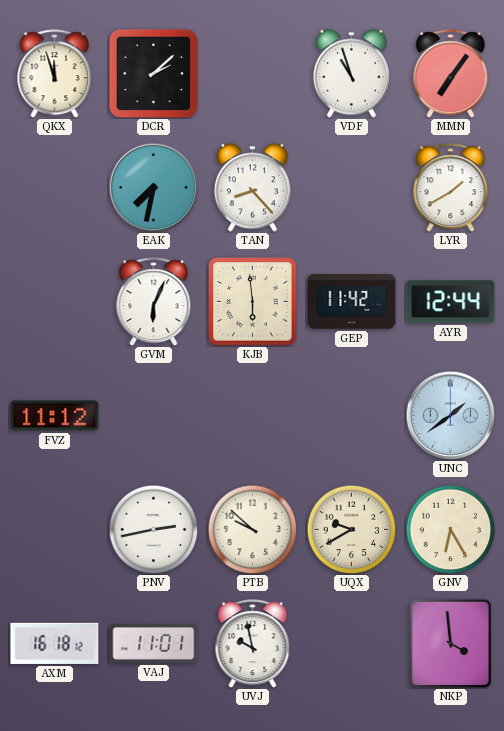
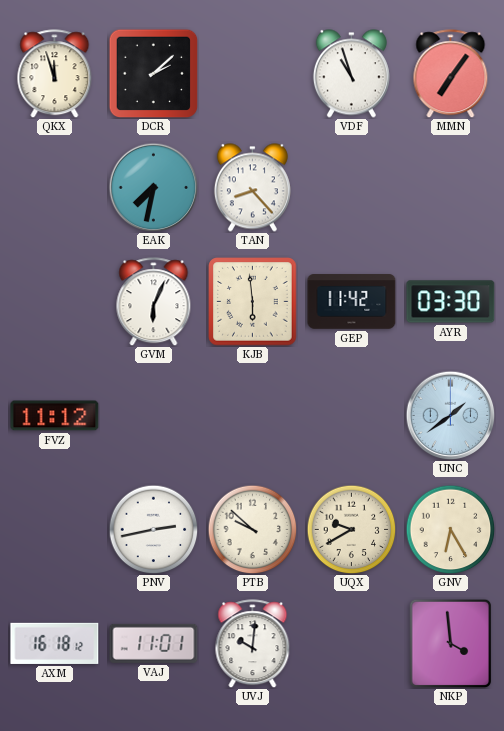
LYR: 1:40 -> none (451, 188)
AYR: 12:44 -> 03:30 (451, 302)
UVJ: 9:58 -> 10:01 (253, 644)
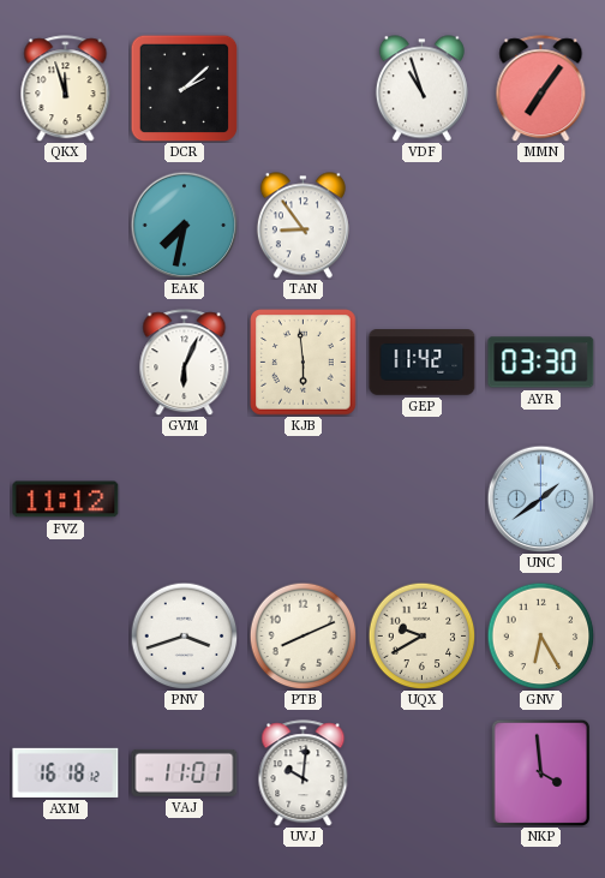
TAN: 8:23 -> 8:54 (302, 226)
PNV: 2:43 -> 3:42 (184, 635)
PTB: 9:52 -> 8:11 (302, 635)
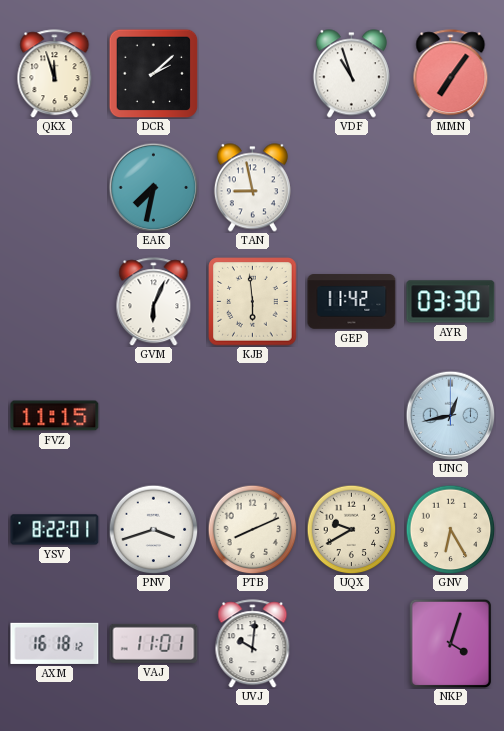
TAN: 8:54 -> 8:58 (252, 188)
FVZ: 11:12 -> 11:15 (55, 416)
UNC: 1:39 -> 12:43 (450, 415)
YSV: none -> 8:22 (55, 530)
NKP: 3:59 -> 4:03 (451, 643)
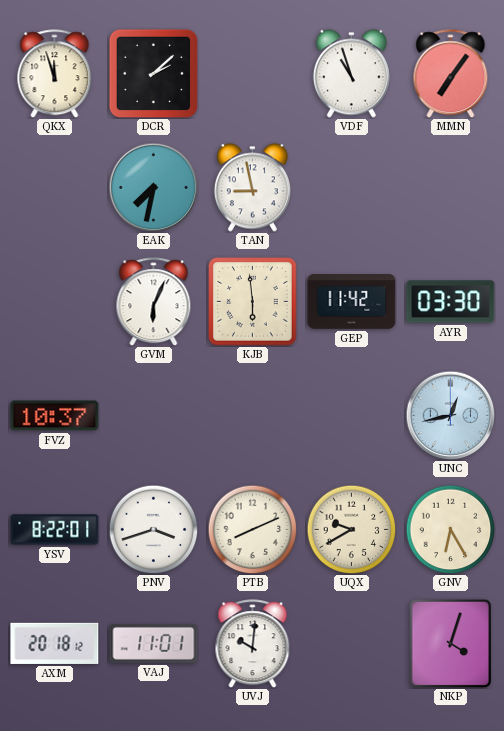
FVZ: 11:15 -> 10:37 (55, 416)
AXM: 16:18 -> 20:18 (55, 643)
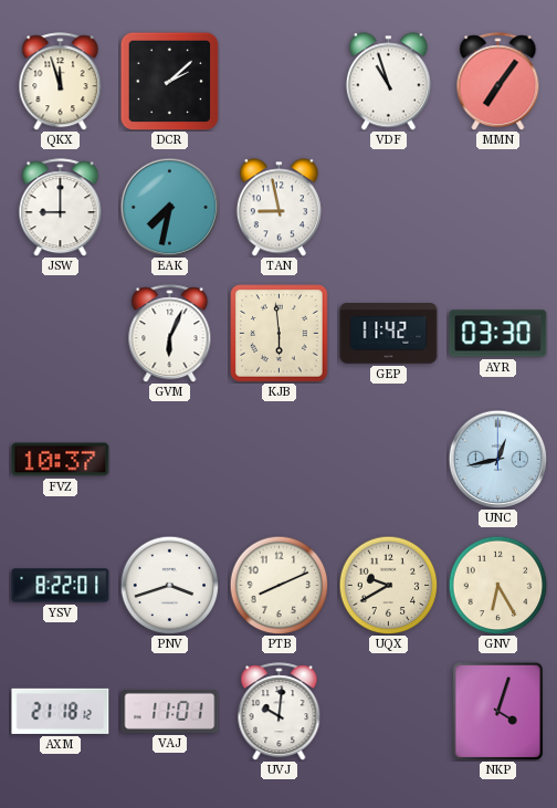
JSW: none -> 9:00 (61, 208)
AXM: 20:18 -> 21:18 (61, 711)
